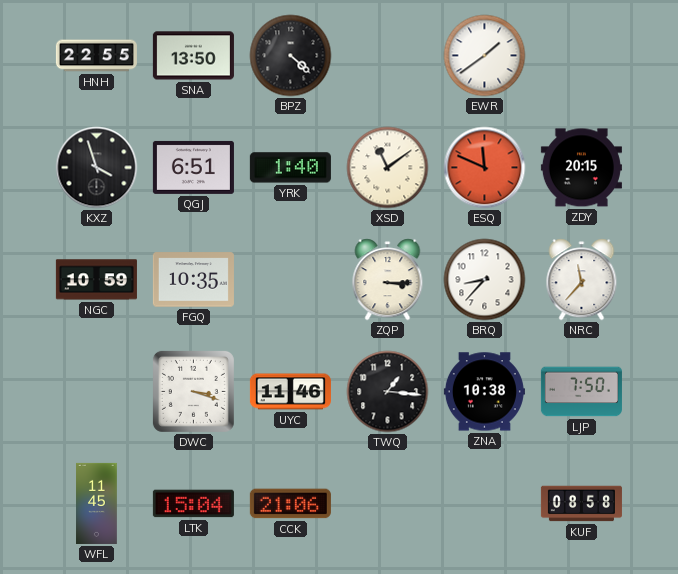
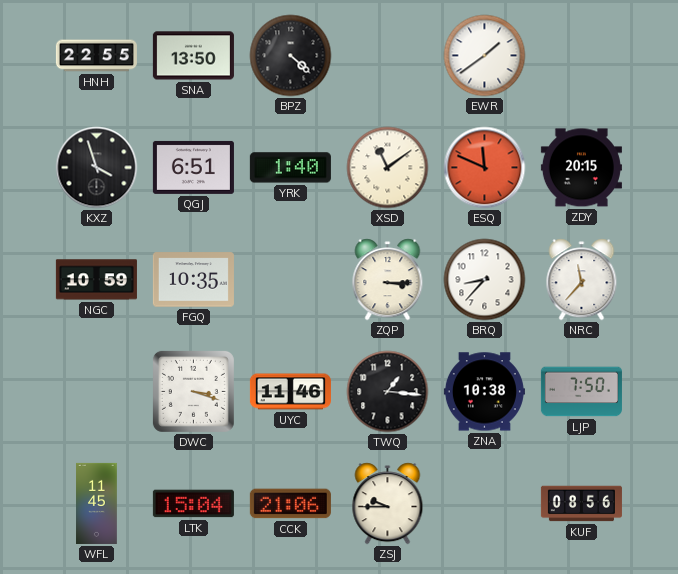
ZSJ: none -> 9:45 (388, 504)
KUF: 08:58 -> 08:56 (581, 504)
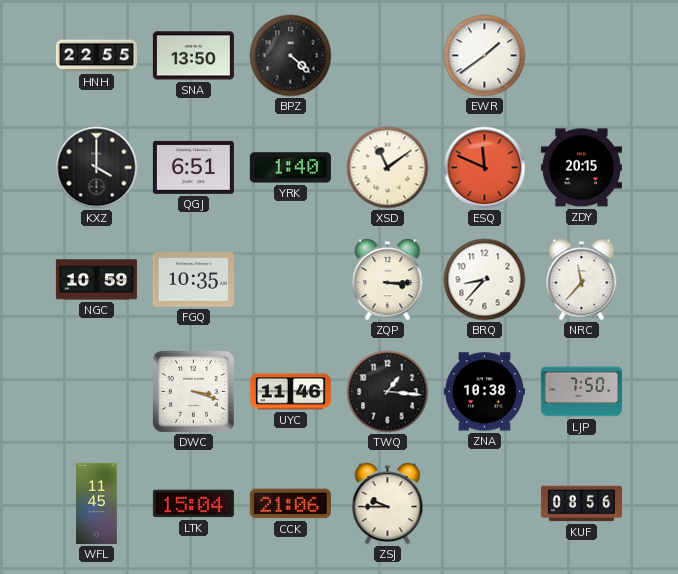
KXZ: 3:57 -> 4:00 (97, 168)
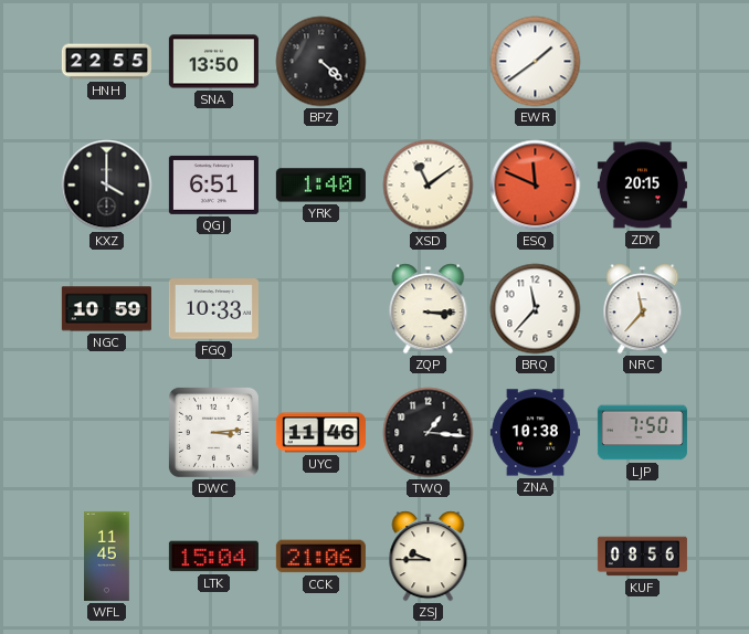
FGQ: 10:35 -> 10:33 (213, 309)
BRQ: 8:37 -> 11:37 (536, 309)
DWC: 3:18 -> 3:14 (213, 432)
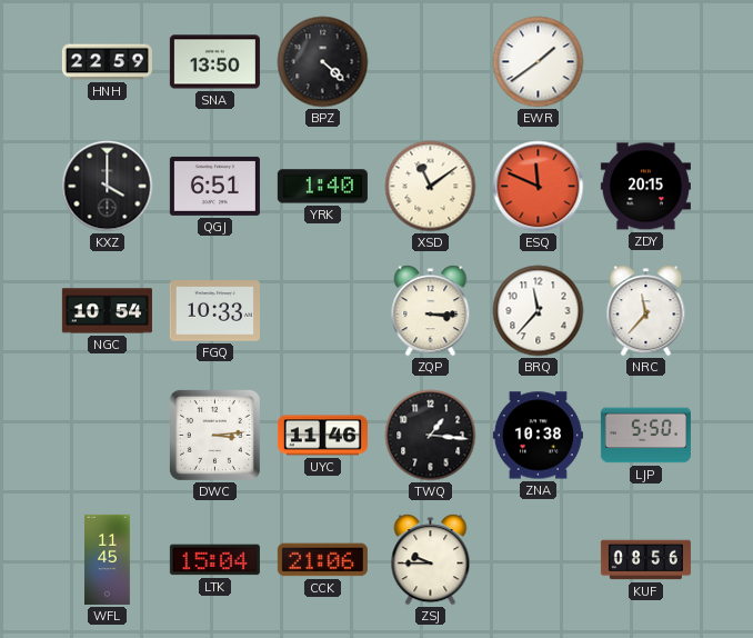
HNH: 22:55 -> 22:59 (107, 62)
NGC: 10:59 -> 10:54 (107, 311)
LJP: 7:50 -> 5:50 (645, 436)
